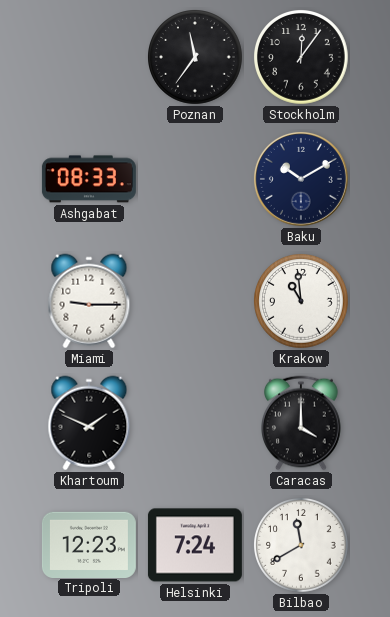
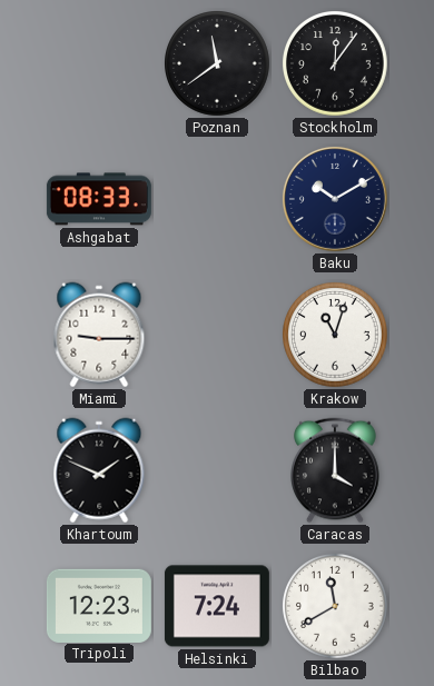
Poznan: 11:36 -> 11:39 (218, 64)
Krakow: 10:59 -> 11:03 (336, 336)
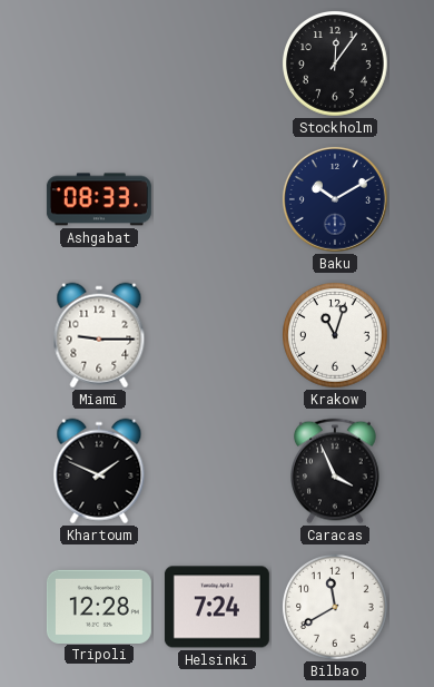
Poznan: 11:39 -> none (218, 64)
Caracas: 4:00 -> 3:56 (336, 471)
Tripoli: 12:23 -> 12:28 (99, 606)
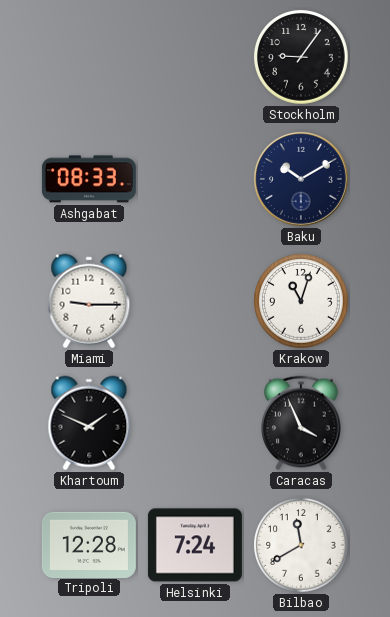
Stockholm: 12:06 -> 9:06 (302, 58)
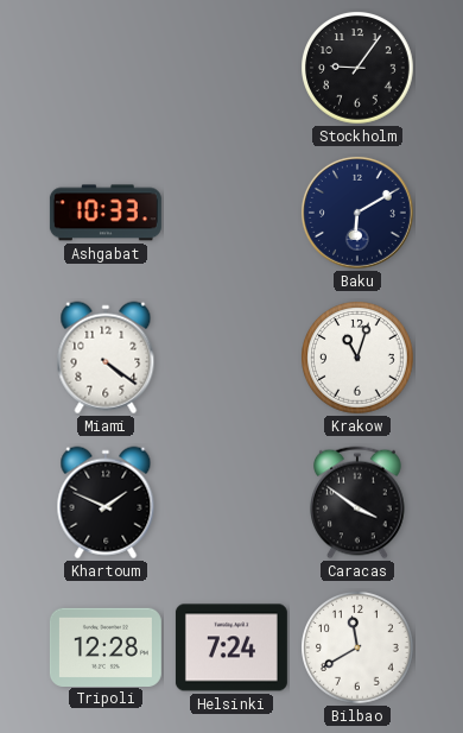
Ashgabat: 08:33 -> 10:33 (106, 213)
Baku: 10:10 -> 6:10 (357, 213)
Miami: 9:15 -> 4:21 (106, 358)
Caracas: 3:56 -> 3:51 (359, 503)
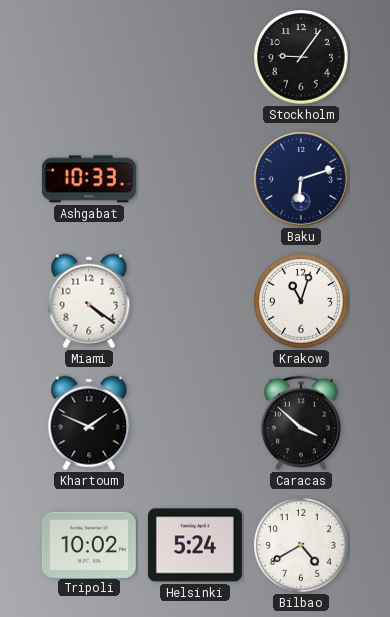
Baku: 6:10 -> 6:12 (301, 179)
Caracas: 3:51 -> 3:52 (302, 423)
Tripoli: 12:28 -> 10:02 (89, 544)
Helsinki: 7:24 -> 5:24 (195, 545)
Bilbao: 11:40 -> 4:40 (302, 546)
